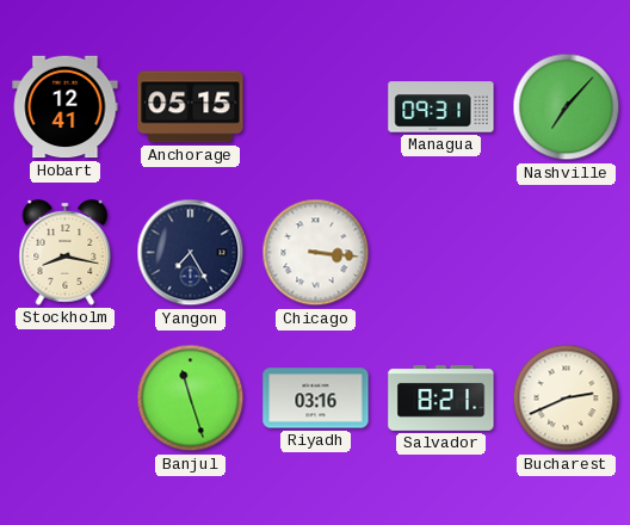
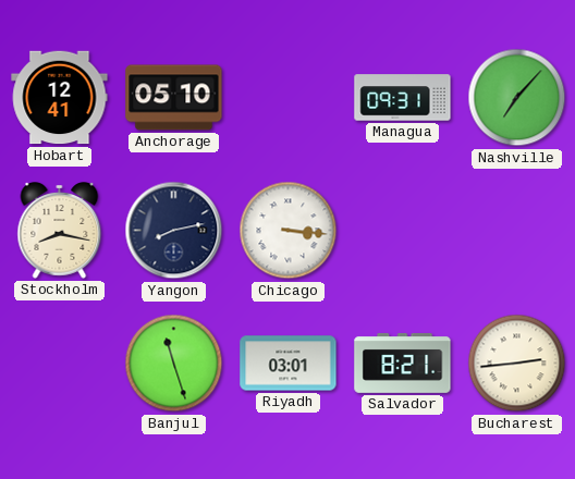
Anchorage: 05:15 -> 05:10 (174, 98)
Yangon: 7:25 -> 8:13 (174, 231)
Riyadh: 03:16 -> 03:01 (289, 364)
Bucharest: 2:41 -> 2:44 (517, 364)
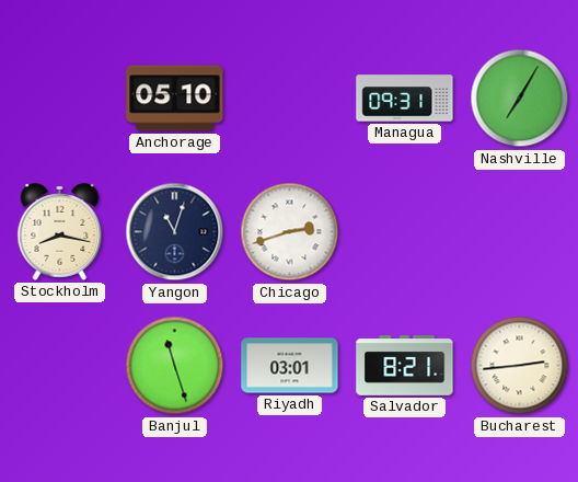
Hobart: 12:41 -> none (60, 98)
Nashville: 7:07 -> 7:05 (520, 99)
Yangon: 8:13 -> 11:03 (175, 232)
Chicago: 3:16 -> 2:42 (290, 232)
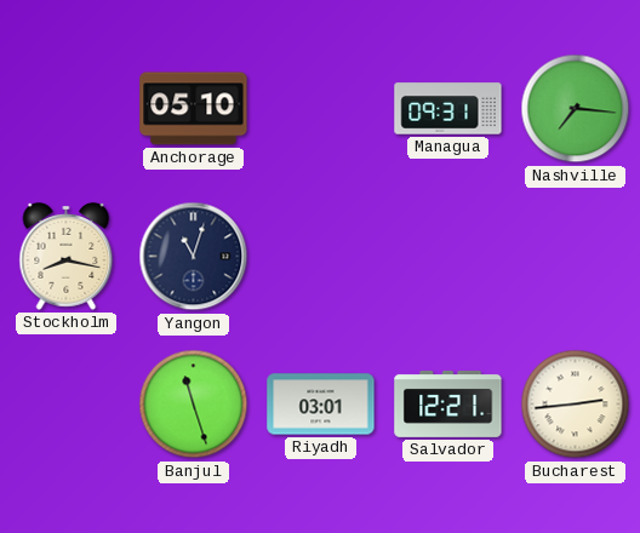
Nashville: 7:05 -> 7:16 (576, 109)
Chicago: 2:42 -> none (290, 232)
Salvador: 8:21 -> 12:21 (448, 403)
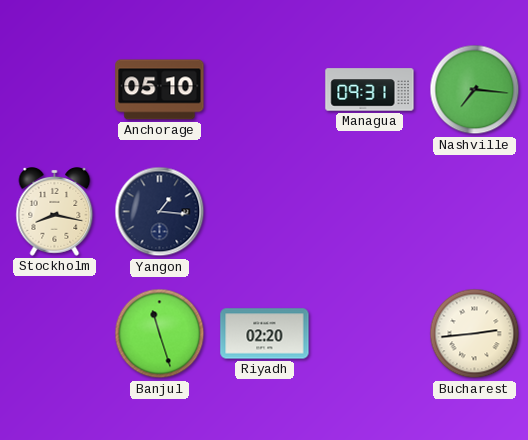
Yangon: 11:03 -> 1:16 (160, 212)
Riyadh: 03:01 -> 02:20 (265, 334)
Salvador: 12:21 -> none (448, 403)
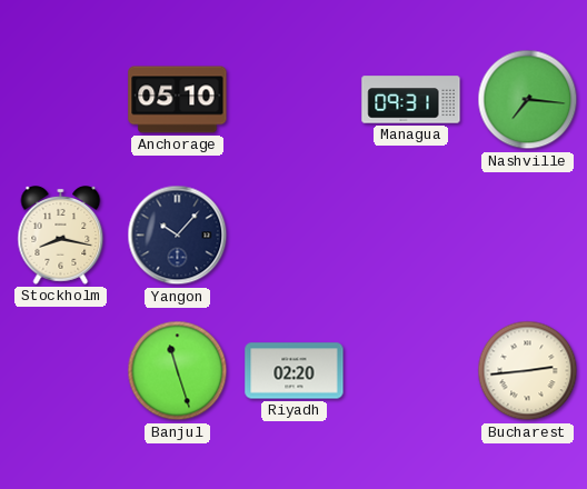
Yangon: 1:16 -> 10:07 (178, 236)
